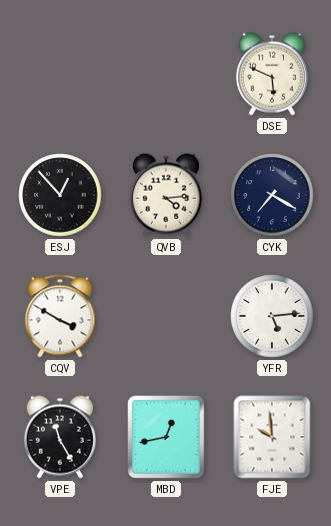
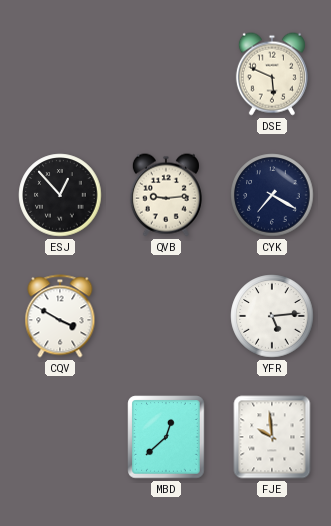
QVB: 4:14 -> 9:14 (166, 195)
VPE: 11:25 -> none (60, 437)
MBD: 12:43 -> 12:38 (166, 437)
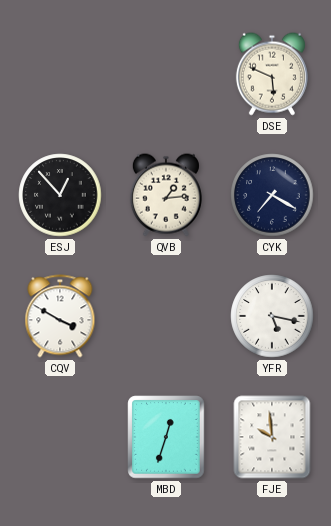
QVB: 9:14 -> 1:14 (166, 195)
YFR: 5:14 -> 5:17 (272, 316)
MBD: 12:38 -> 12:33 (166, 437)
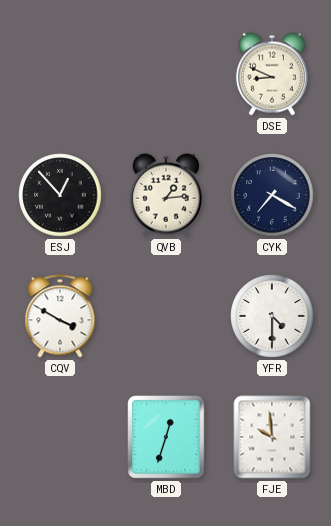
DSE: 5:49 -> 8:49 (272, 74)
YFR: 5:17 -> 4:30 (272, 316)
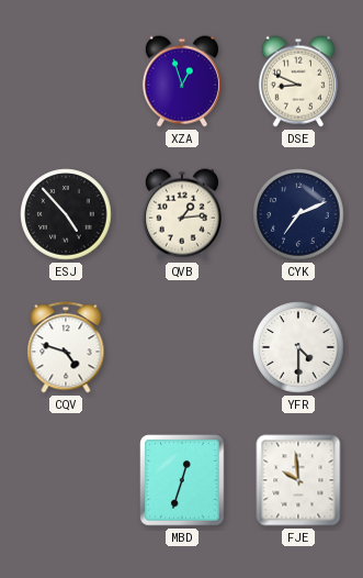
XZA: none -> 12:57 (182, 81)
ESJ: 12:53 -> 4:53 (66, 214)
CYK: 7:20 -> 7:11 (298, 214)
CQV: 3:50 -> 4:48 (66, 347)
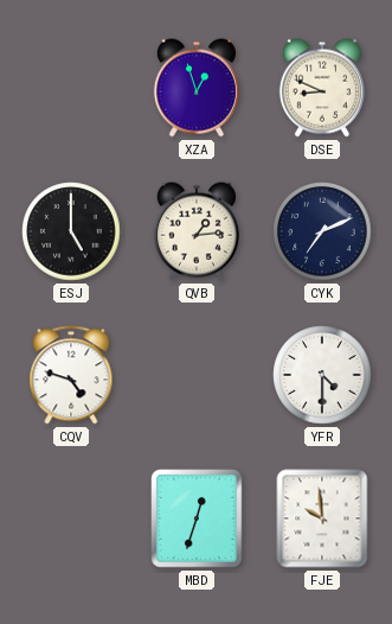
ESJ: 4:53 -> 5:00 (71, 231)
